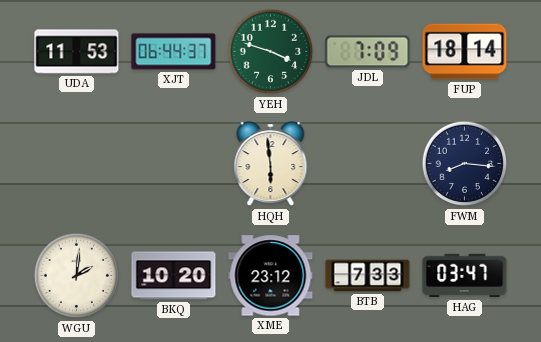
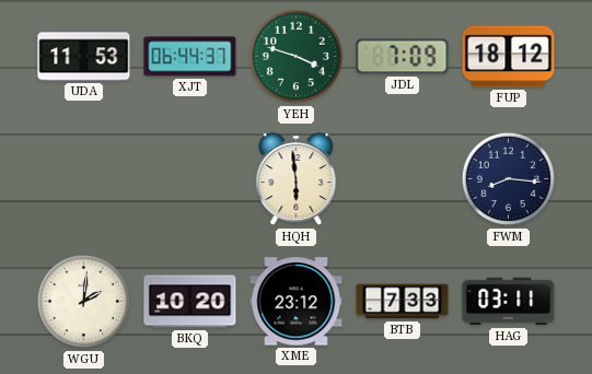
FUP: 18:14 -> 18:12 (509, 57)
HAG: 03:47 -> 03:11 (509, 302)
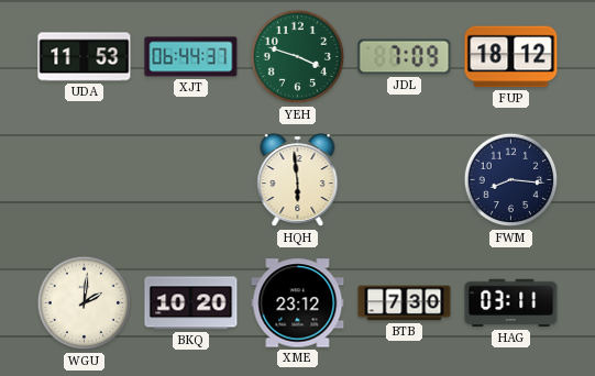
BTB: 7:33 -> 7:30 (405, 303)
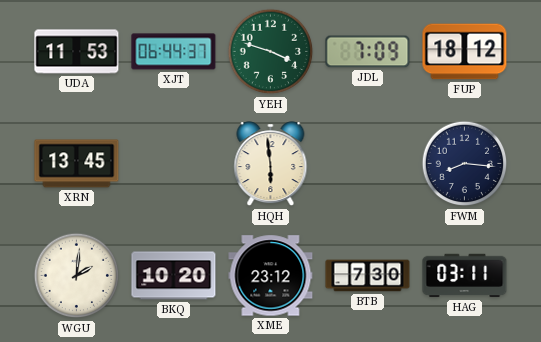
XRN: none -> 13:45 (77, 164)
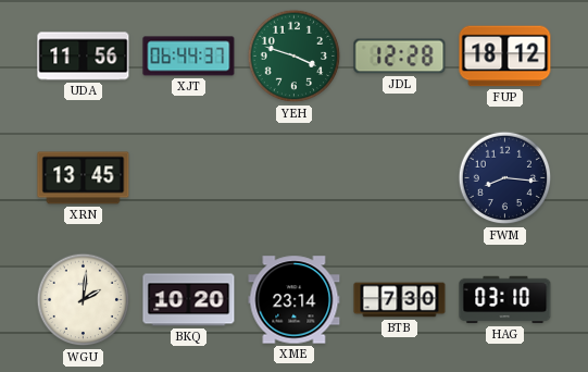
UDA: 11:53 -> 11:56 (84, 57)
JDL: 7:09 -> 12:28 (400, 57)
HQH: 5:59 -> none (271, 164)
XME: 23:12 -> 23:14 (295, 300)
HAG: 03:11 -> 03:10 (505, 300)
